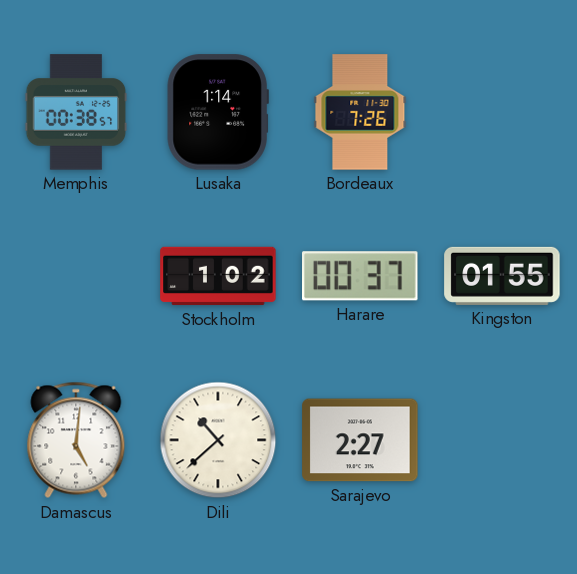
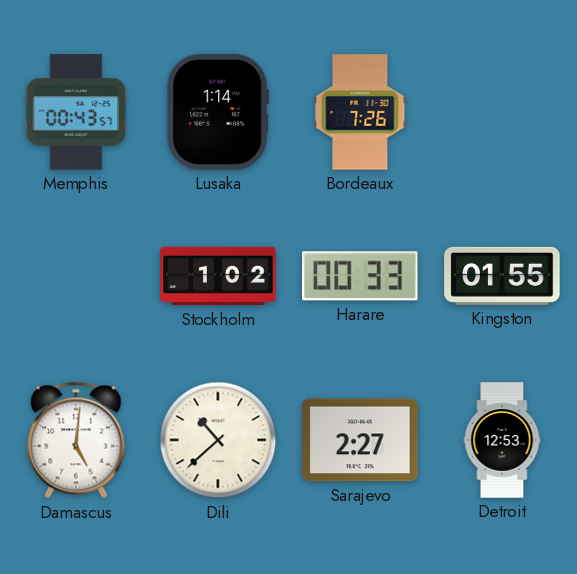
Memphis: 00:38 -> 00:43 (76, 112)
Harare: 00:37 -> 00:33 (360, 276)
Detroit: none -> 12:53 (502, 440)
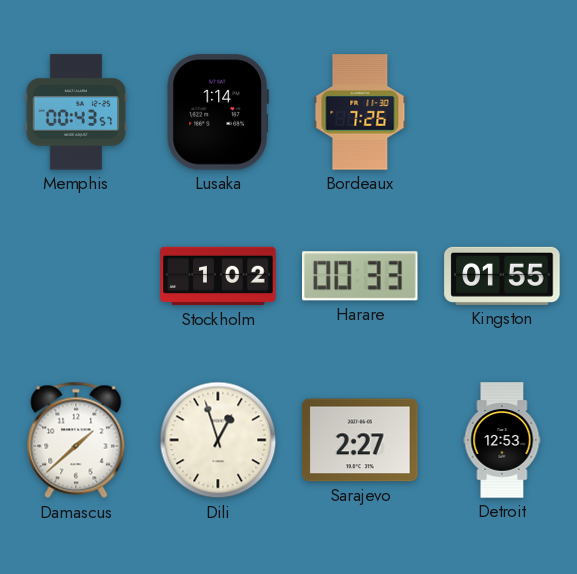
Damascus: 5:01 -> 1:38 (76, 440)
Dili: 10:38 -> 12:57 (218, 440)
